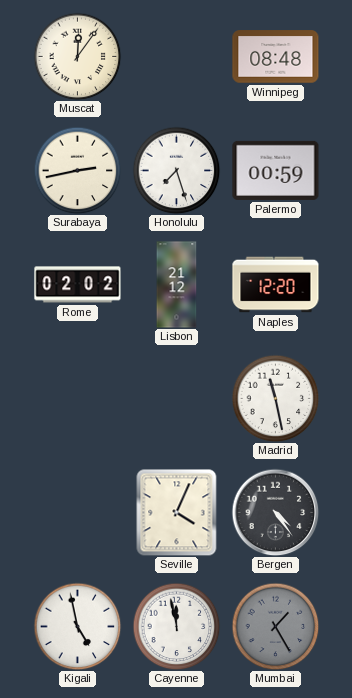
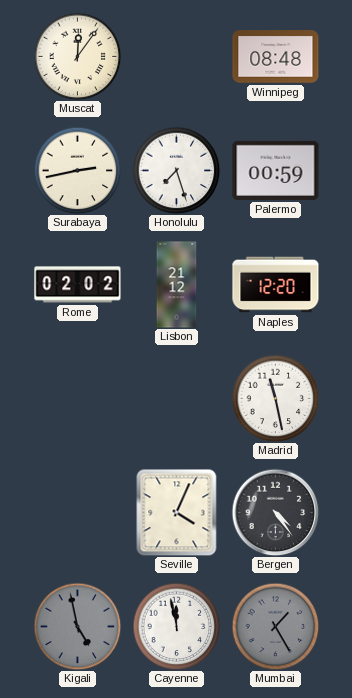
Kigali dial: white -> grey (77, 626)
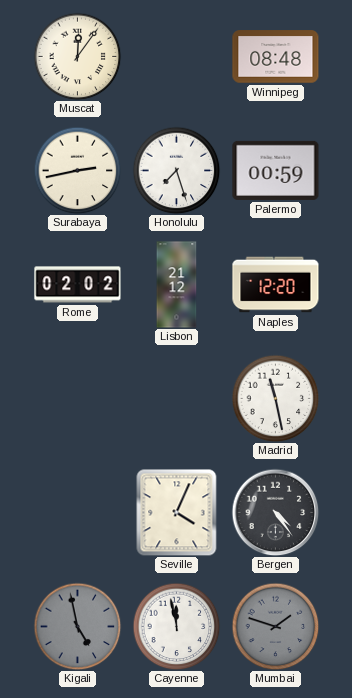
Mumbai: 1:25 -> 1:48 (275, 626)
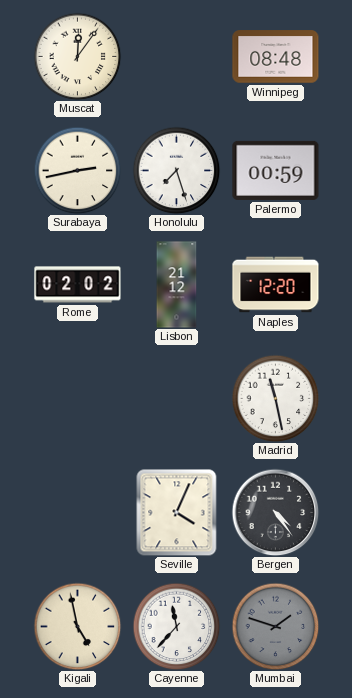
Kigali dial: grey -> cream (77, 626)
Cayenne: 11:58 -> 11:37 (176, 626)
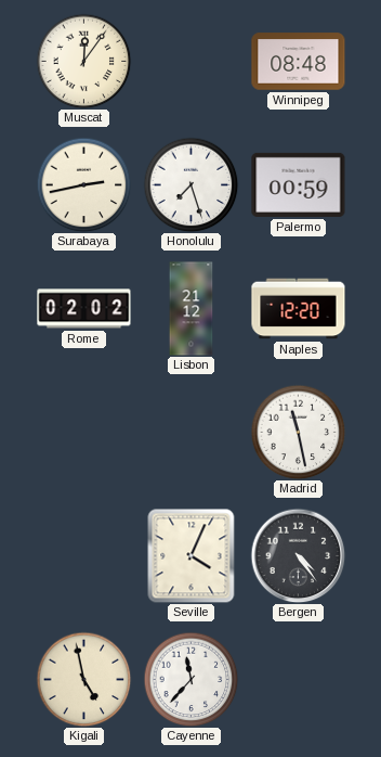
Mumbai: 1:48 -> none (275, 626)
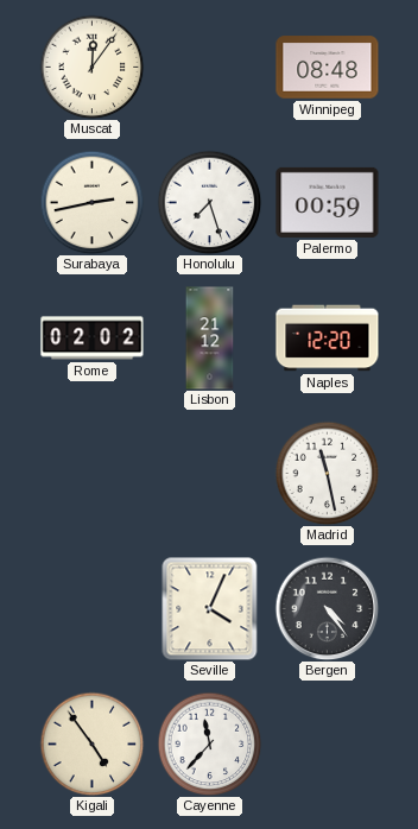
Kigali: 4:58 -> 4:54 (91, 743)
